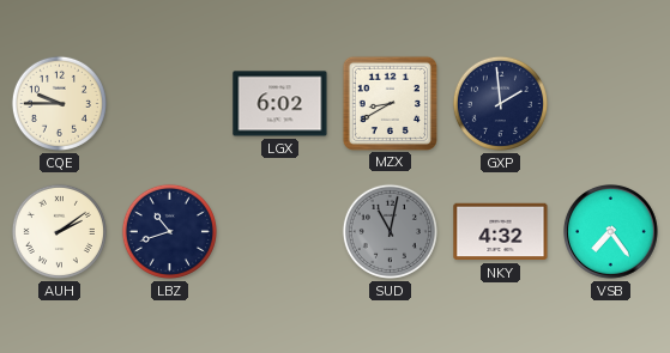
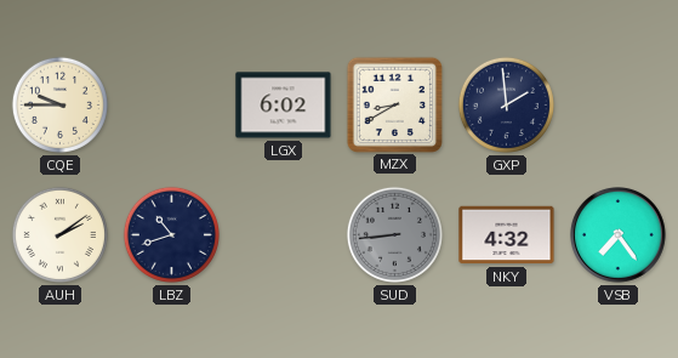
SUD: 11:02 -> 8:44 (394, 234)
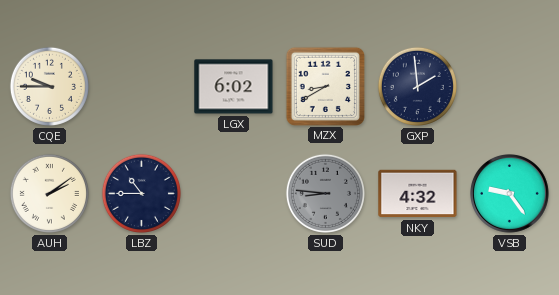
LBZ: 10:42 -> 10:45 (141, 193)
SUD: 8:44 -> 8:46 (325, 193)
VSB: 7:24 -> 9:24 (510, 194)
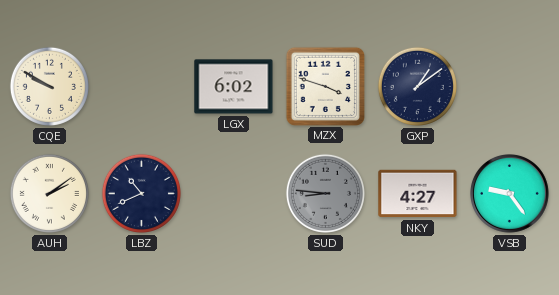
CQE: 9:45 -> 9:50 (49, 86)
MZX: 8:40 -> 3:48 (325, 86)
GXP: 1:59 -> 1:09 (417, 86)
LBZ: 10:45 -> 10:41 (141, 193)
NKY: 4:32 -> 4:27 (418, 194)
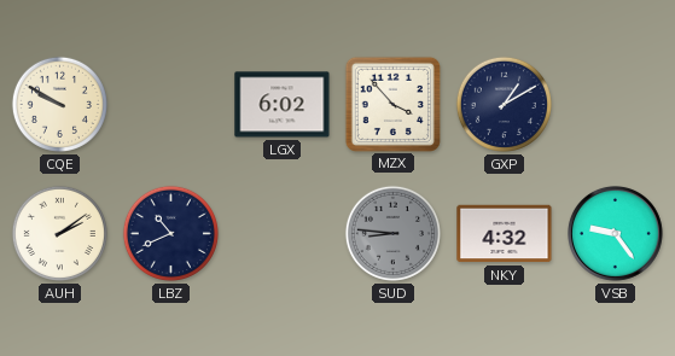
MZX: 3:48 -> 3:53 (392, 104)
GXP: 1:09 -> 1:10 (504, 104)
NKY: 4:27 -> 4:32 (505, 234)
